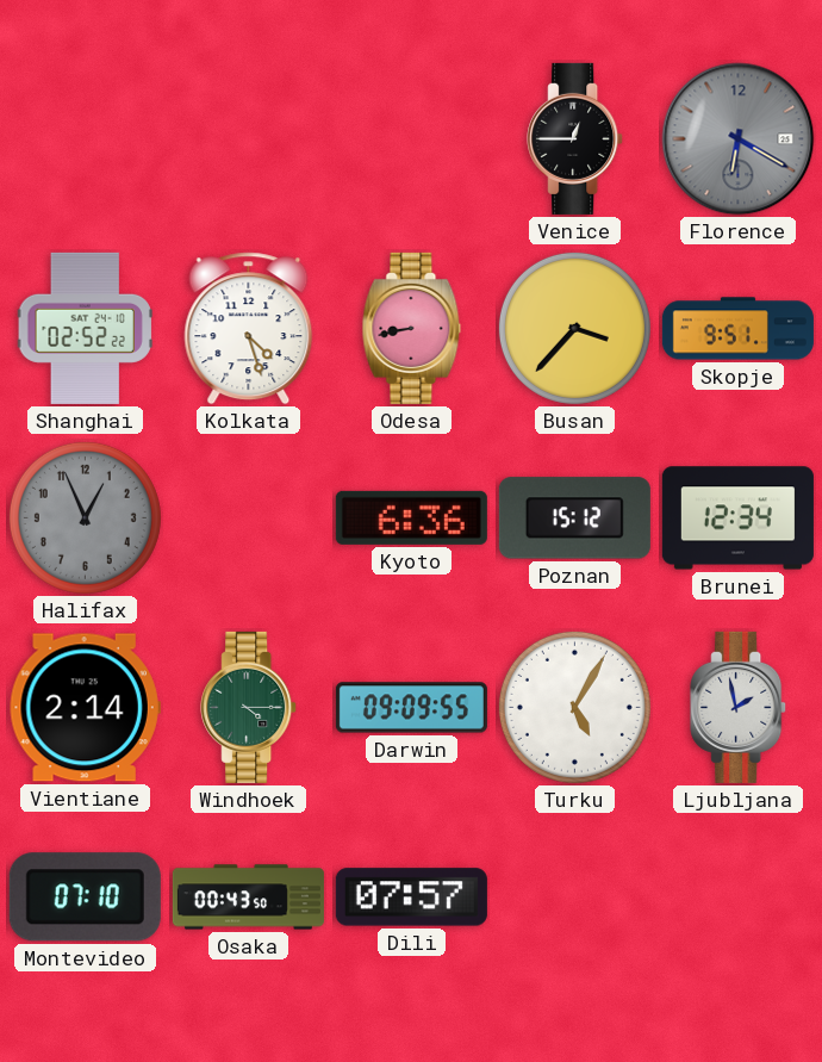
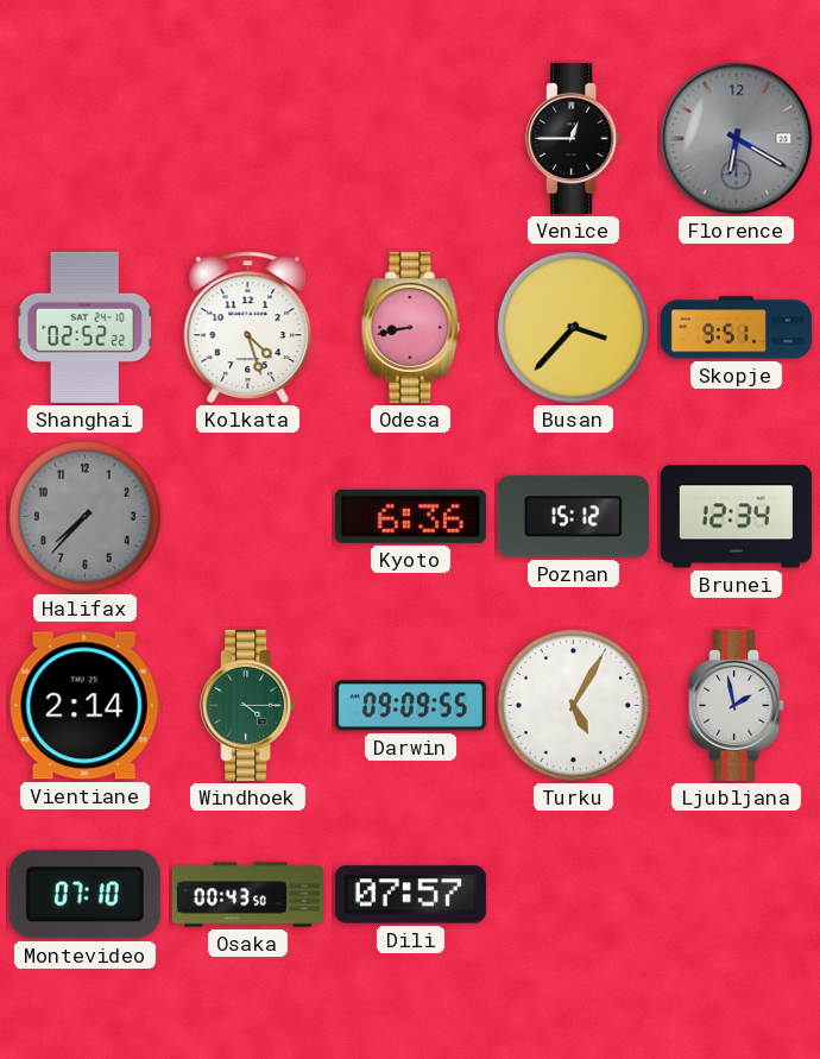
Halifax: 12:56 -> 7:37 (84, 516)
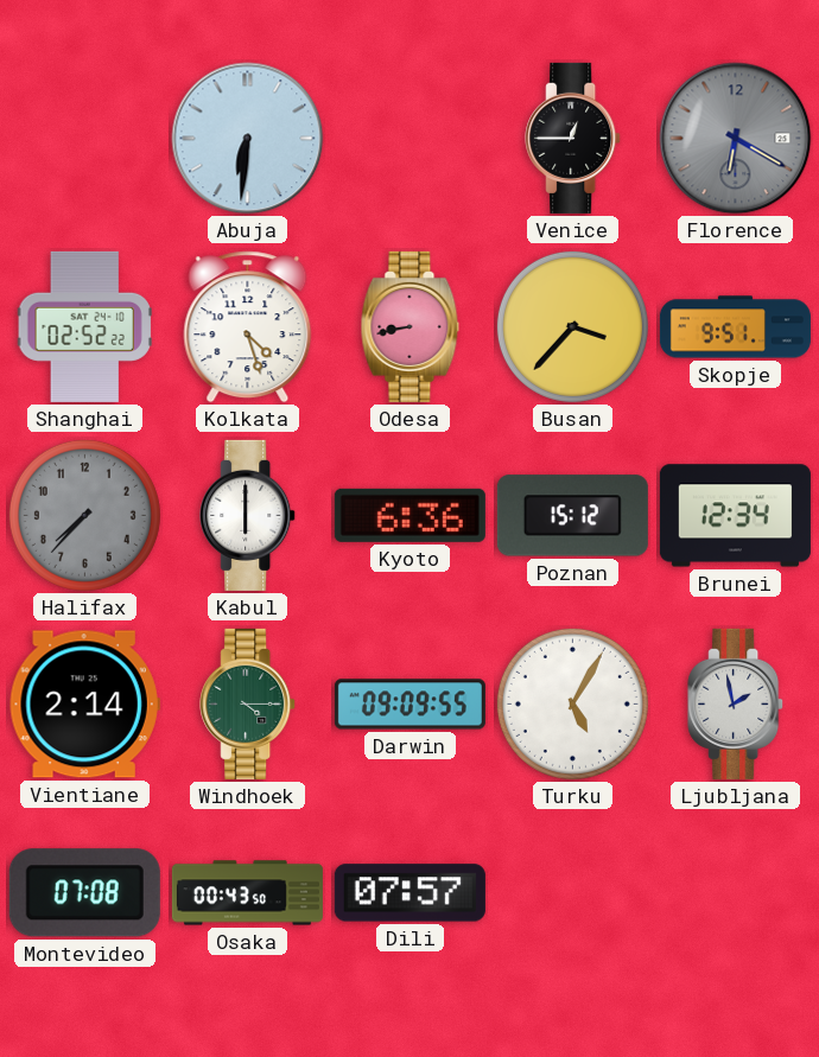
Abuja: none -> 6:31 (248, 139)
Kabul: none -> 6:00 (248, 515)
Montevideo: 07:10 -> 07:08 (84, 893)
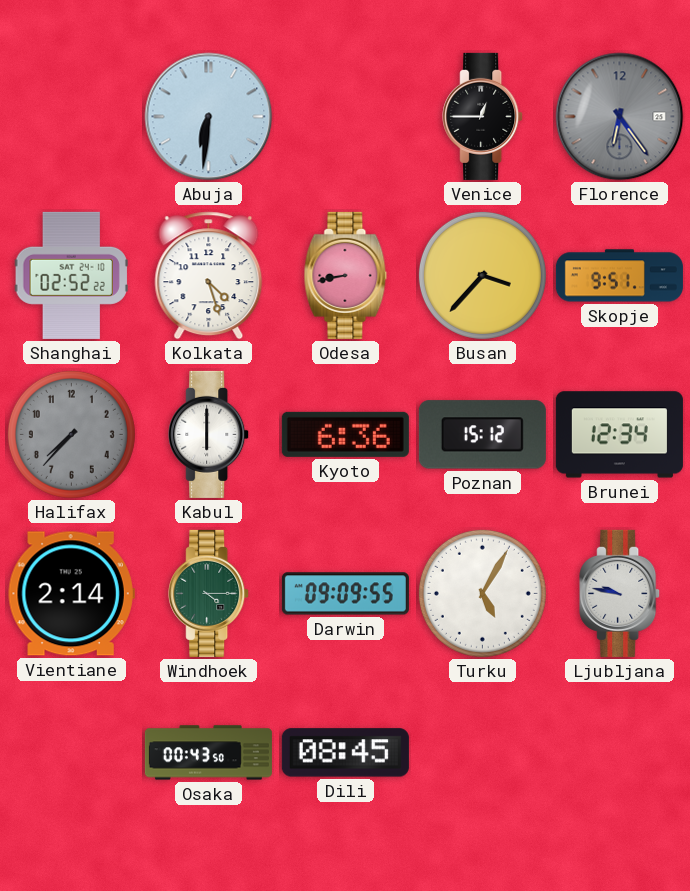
Florence: 6:20 -> 6:24 (620, 117)
Ljubljana: 1:58 -> 9:47 (620, 593)
Montevideo: 07:08 -> none (84, 893)
Dili: 07:57 -> 08:45 (345, 753)
